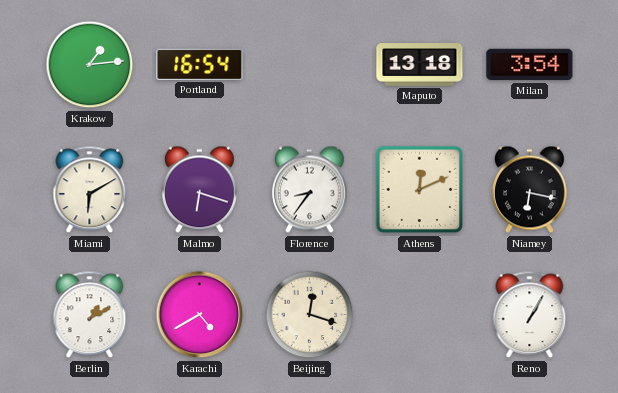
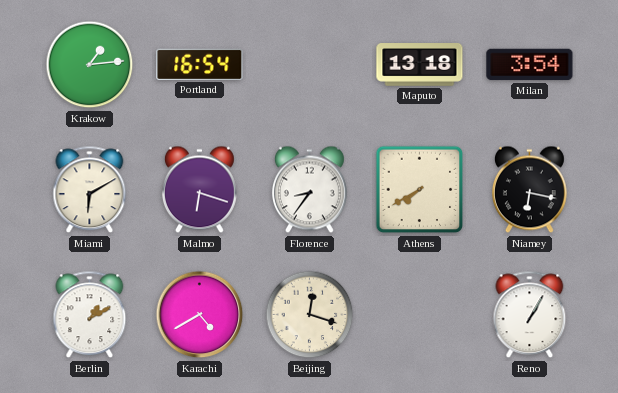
Athens: 12:11 -> 7:40 (420, 190)
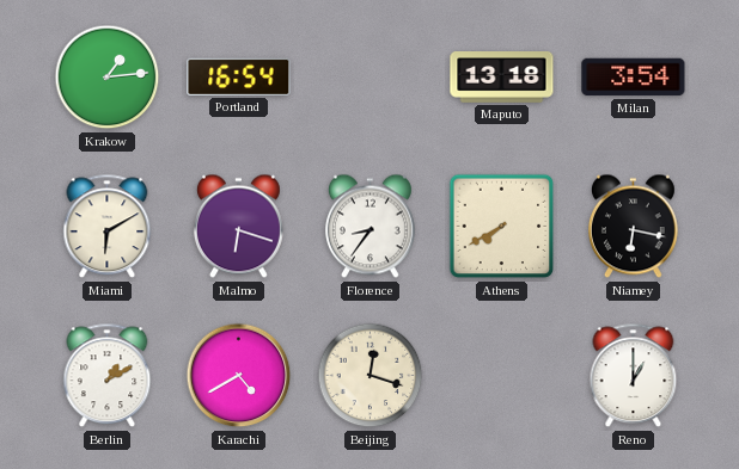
Reno: 1:05 -> 1:00 (634, 376)
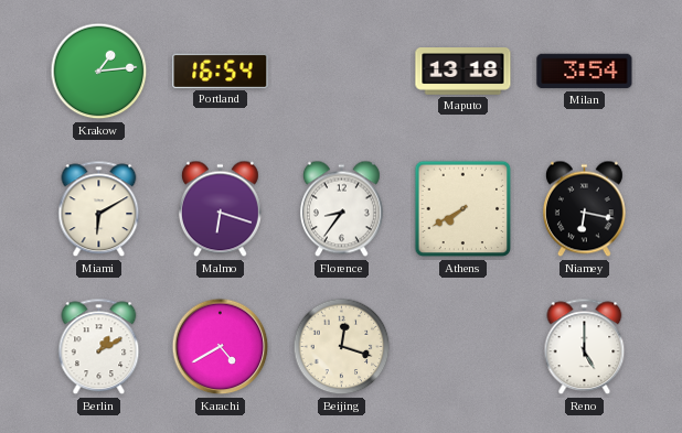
Reno: 1:00 -> 5:00 (585, 347)
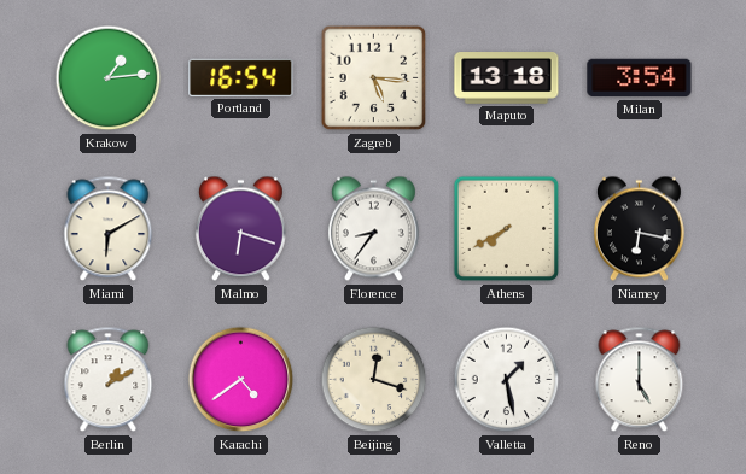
Zagreb: none -> 5:16 (374, 78)
Karachi: 4:40 -> 4:39 (241, 380)
Valletta: none -> 1:28 (507, 380)
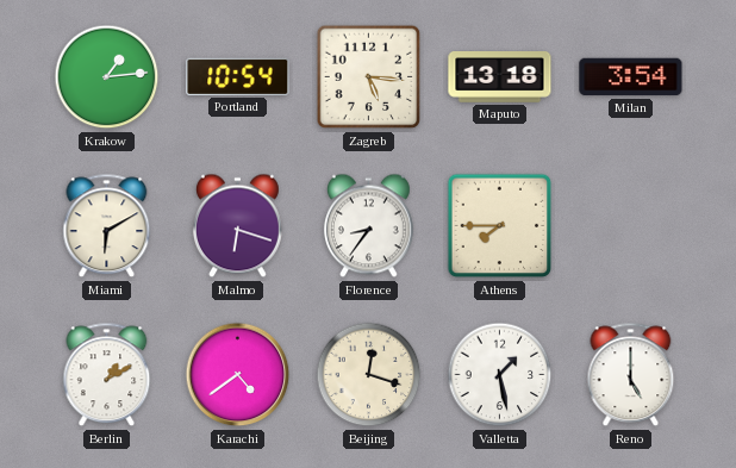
Portland: 16:54 -> 10:54 (238, 76)
Athens: 7:40 -> 7:45 (500, 226)
Niamey: 6:17 -> none (639, 229)
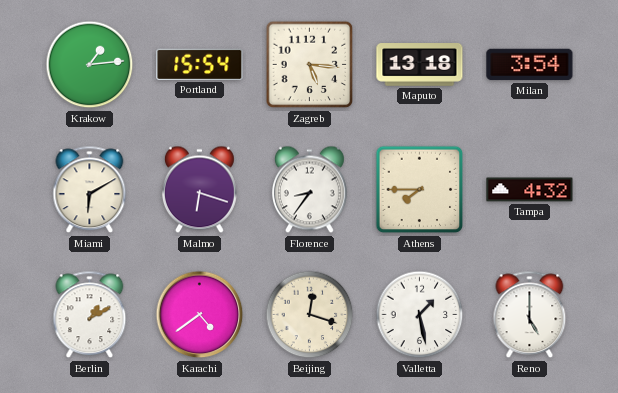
Portland: 10:54 -> 15:54 (200, 64)
Tampa: none -> 4:32 (530, 190)
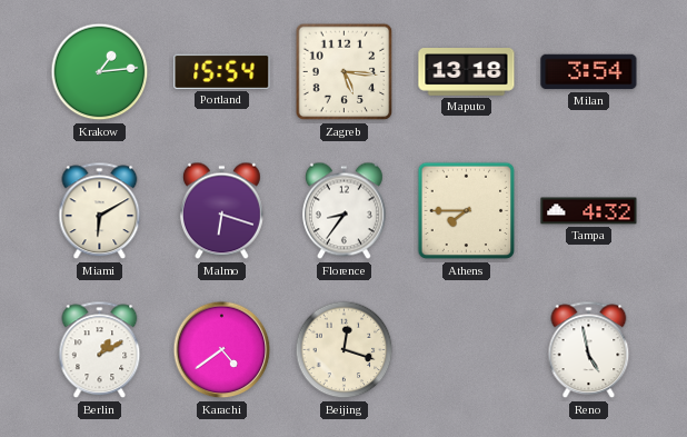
Valletta: 1:28 -> none (420, 315)
Reno: 5:00 -> 4:58 (589, 350)
